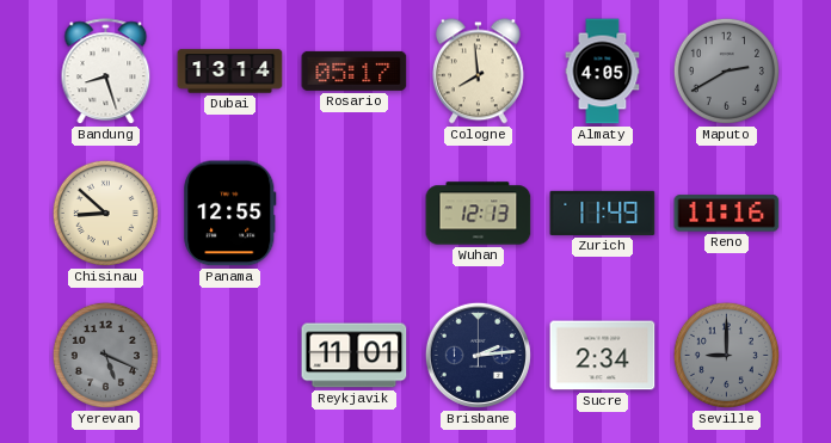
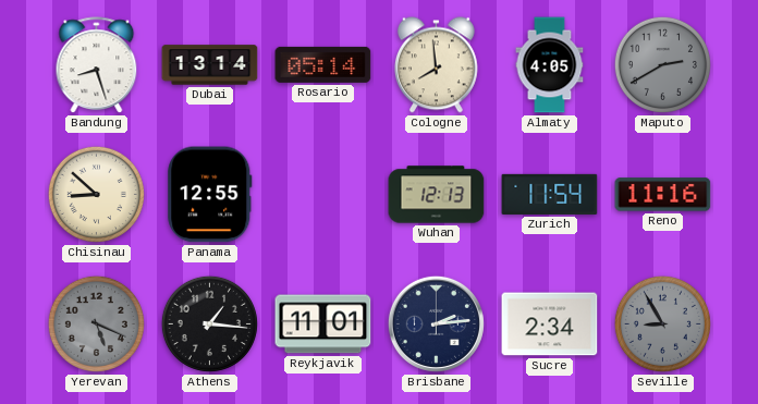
Rosario: 05:17 -> 05:14 (323, 64)
Zurich: 11:49 -> 11:54 (550, 194)
Athens: none -> 1:16 (209, 323)
Seville: 9:00 -> 8:55 (662, 323)
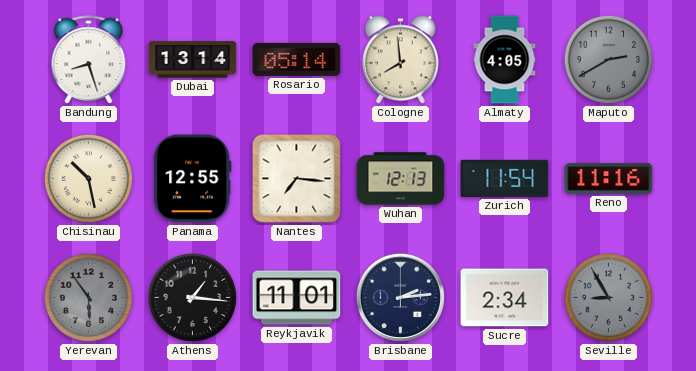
Chisinau: 8:52 -> 10:28 (88, 178)
Nantes: none -> 7:16 (297, 179)
Yerevan: 5:19 -> 5:54 (88, 297)
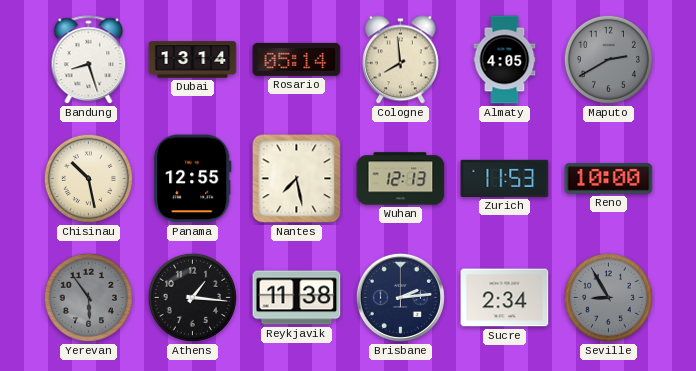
Nantes: 7:16 -> 7:28 (297, 179)
Zurich: 11:54 -> 11:53 (505, 178)
Reno: 11:16 -> 10:00 (609, 179)
Reykjavik: 11:01 -> 11:38 (297, 298)
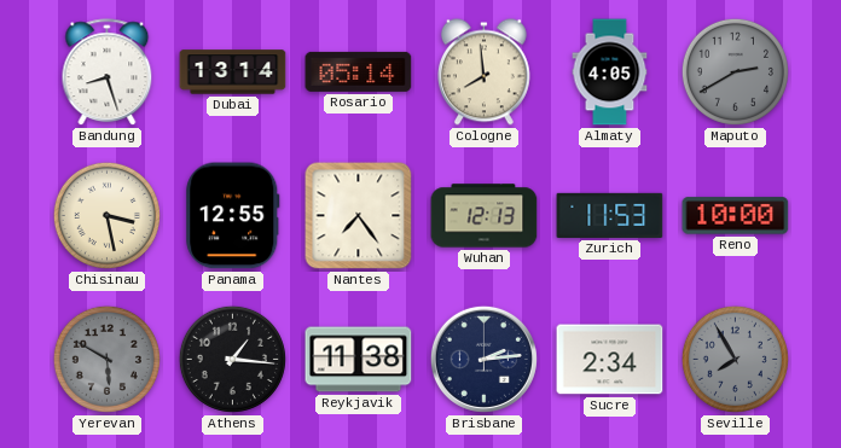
Chisinau: 10:28 -> 3:28 (106, 215)
Nantes: 7:28 -> 7:24 (359, 216)
Yerevan: 5:54 -> 5:50 (106, 359)
Seville: 8:55 -> 7:55 (735, 359)
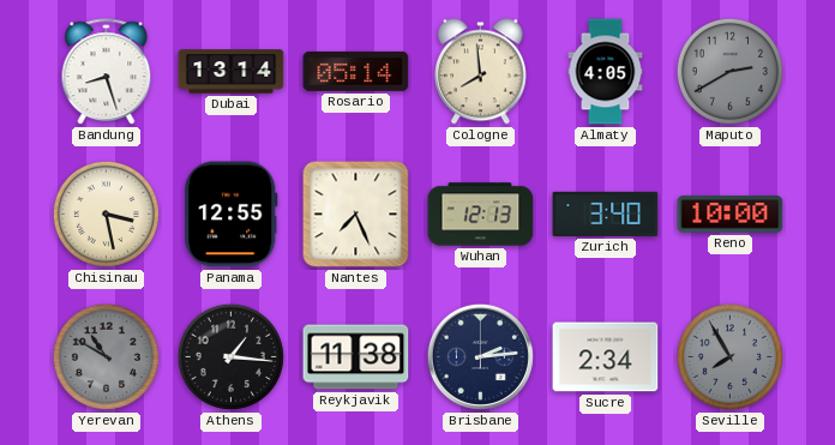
Nantes: 7:24 -> 7:26 (356, 215)
Zurich: 11:53 -> 3:40 (606, 214)
Yerevan: 5:50 -> 10:50 (106, 356)
